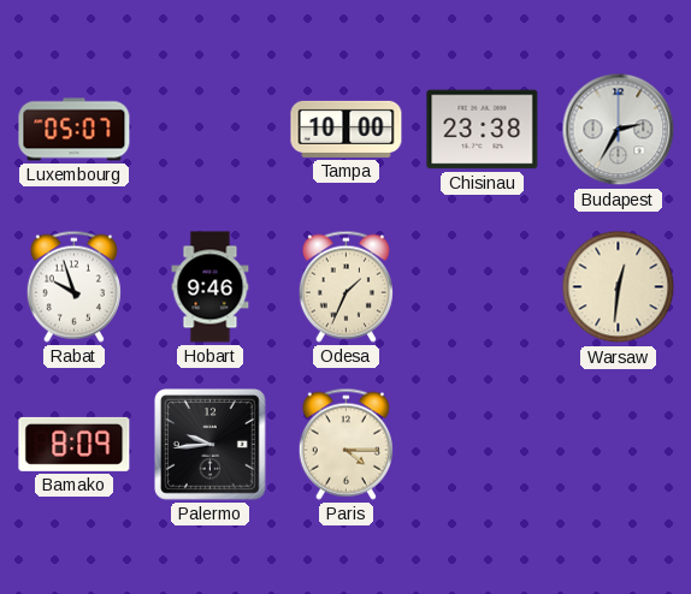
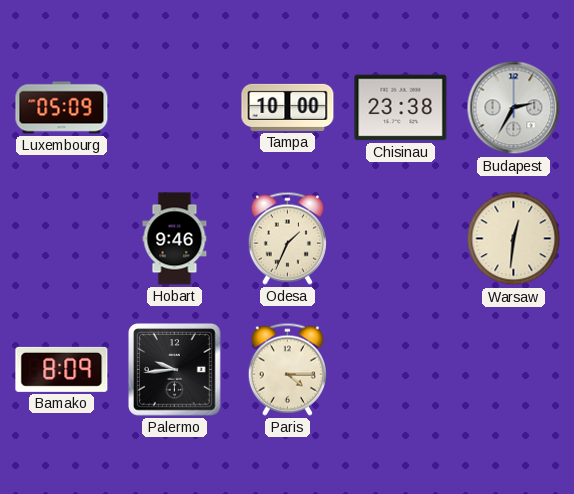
Luxembourg: 05:07 -> 05:09 (62, 108)
Rabat: 9:57 -> none (73, 286)
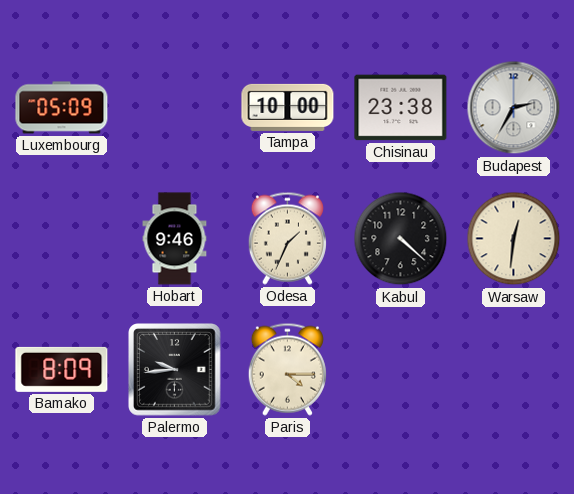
Kabul: none -> 4:22 (401, 239)
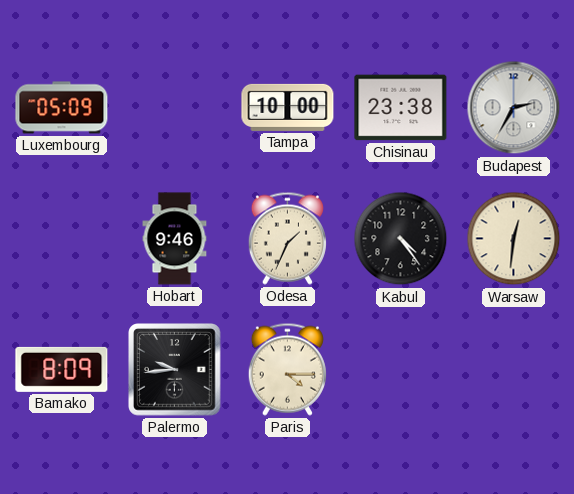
Kabul: 4:22 -> 4:24 (401, 239)
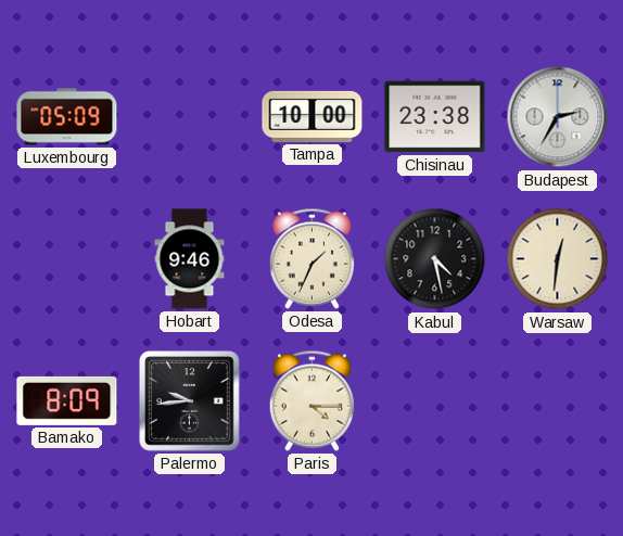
Kabul: 4:24 -> 4:28 (435, 259)
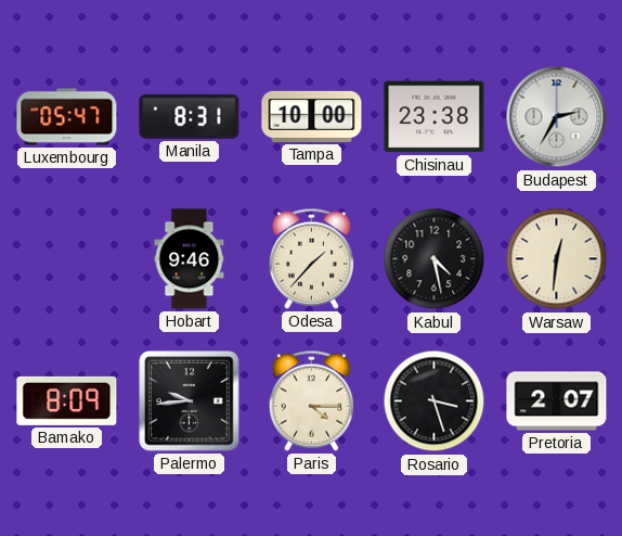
Luxembourg: 05:09 -> 05:47 (67, 117)
Manila: none -> 8:31 (190, 116)
Odesa: 1:34 -> 1:37 (311, 258)
Rosario: none -> 3:27 (435, 401)
Pretoria: none -> 2:07 (557, 401)
